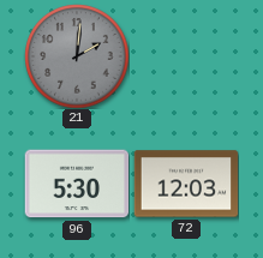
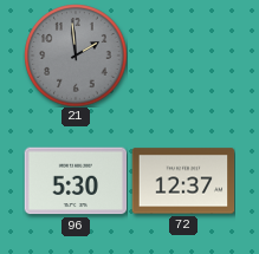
21: 2:01 -> 1:59 (76, 56)
72: 12:03 -> 12:37 (183, 181)
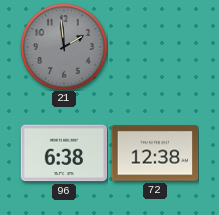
96: 5:30 -> 6:38 (64, 153)
72: 12:37 -> 12:38 (155, 153)
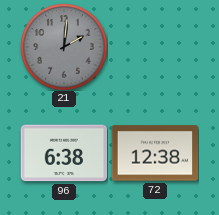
21: 1:59 -> 2:01 (64, 47)
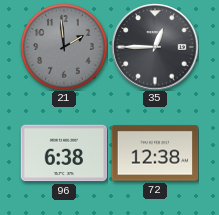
21: 2:01 -> 1:59 (64, 47)
35: none -> 12:45 (155, 47)
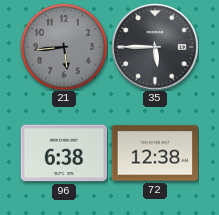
21: 1:59 -> 5:44 (64, 47)
35: 12:45 -> 5:45 (155, 47)
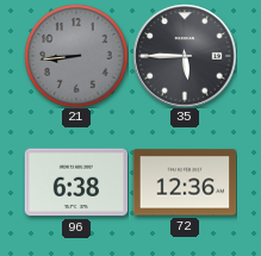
21: 5:44 -> 8:44 (76, 56)
72: 12:38 -> 12:36 (185, 182)
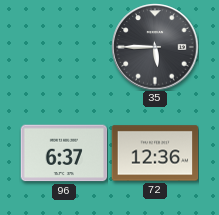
21: 8:44 -> none (76, 56)
96: 6:38 -> 6:37 (64, 153)
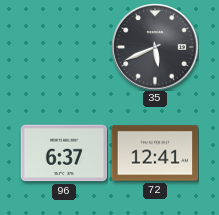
35: 5:45 -> 5:41 (155, 47)
72: 12:36 -> 12:41 (155, 153)
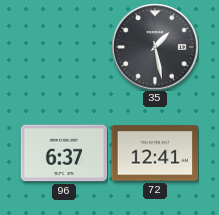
35: 5:41 -> 1:28 (155, 47)
